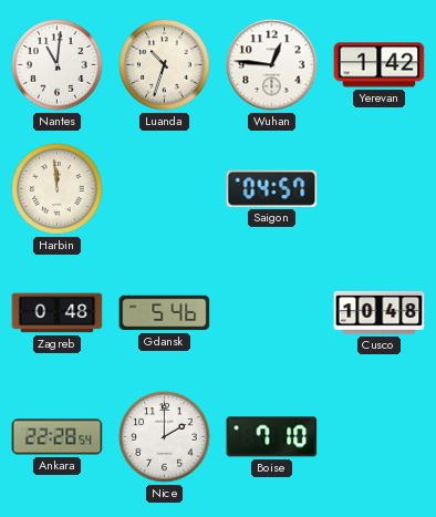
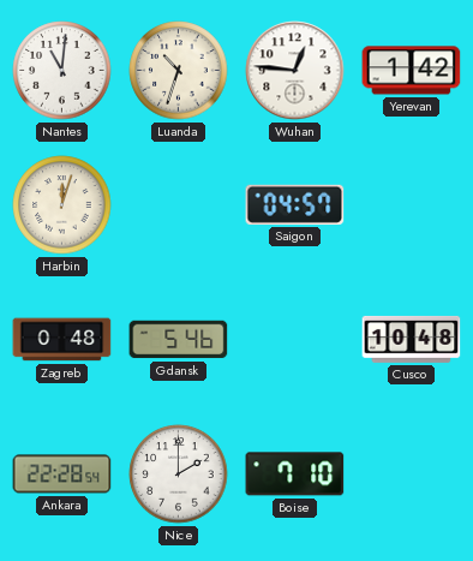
Harbin: 11:59 -> 12:03 (62, 205)
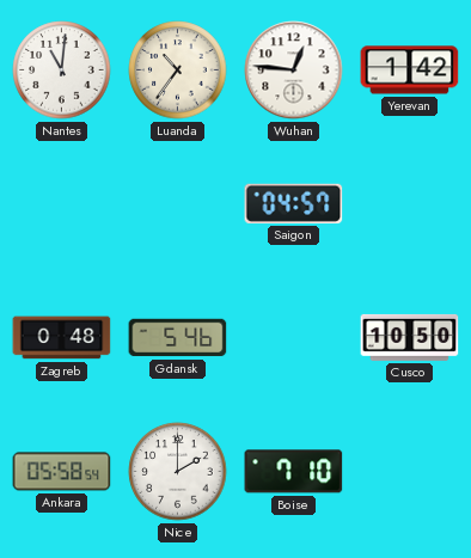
Luanda: 10:33 -> 10:36 (178, 70)
Harbin: 12:03 -> none (62, 205)
Cusco: 10:48 -> 10:50 (410, 337)
Ankara: 22:28 -> 05:58 (62, 472)
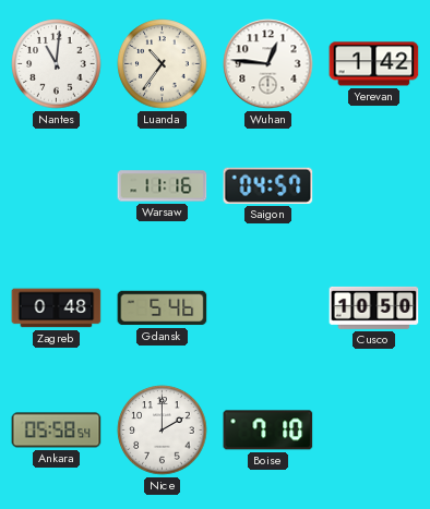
Warsaw: none -> 11:16 (163, 186)
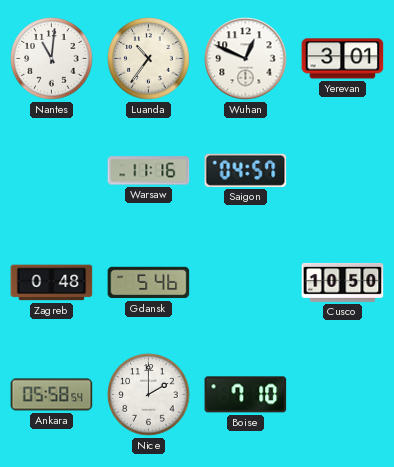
Wuhan: 12:46 -> 12:49 (246, 59)
Yerevan: 1:42 -> 3:01 (343, 59)
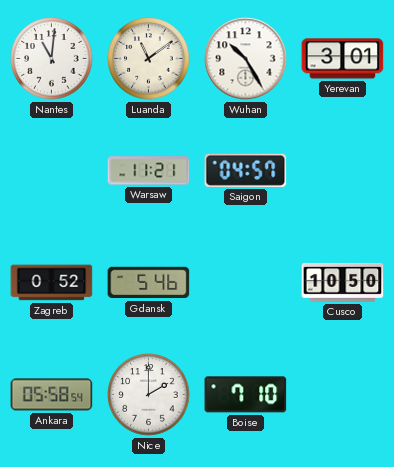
Luanda: 10:36 -> 11:09 (149, 59)
Wuhan: 12:49 -> 10:25 (246, 59)
Warsaw: 11:16 -> 11:21 (149, 171)
Zagreb: 0:48 -> 0:52 (52, 283)
